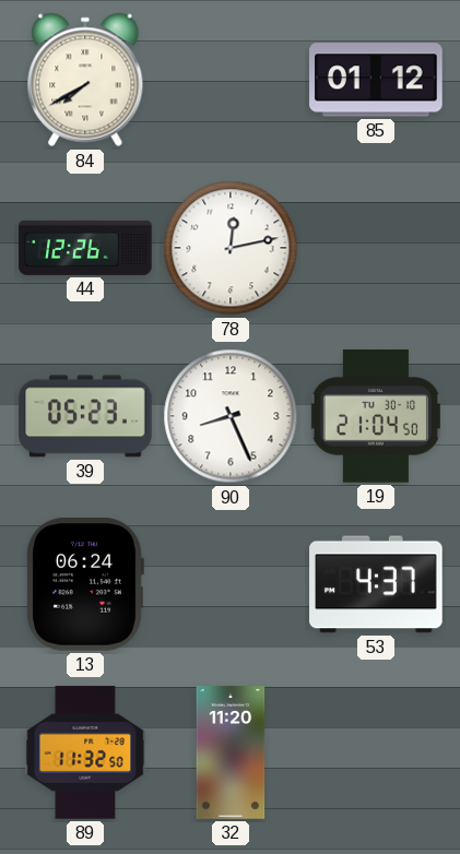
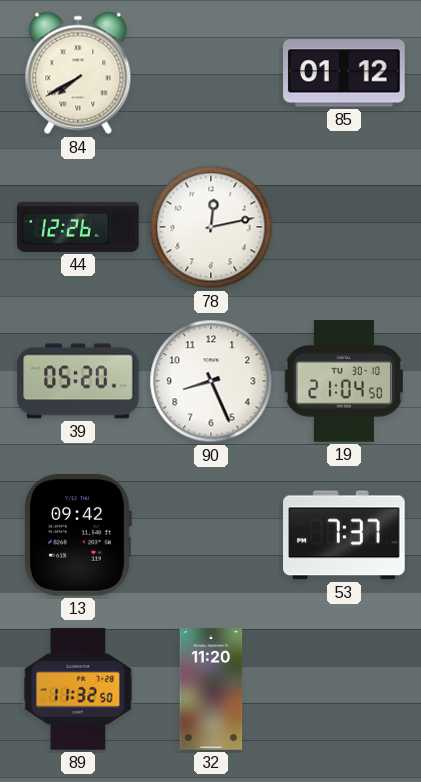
39: 05:23 -> 05:20 (78, 381)
13: 06:24 -> 09:42 (78, 536)
53: 4:37 -> 7:37 (344, 535)
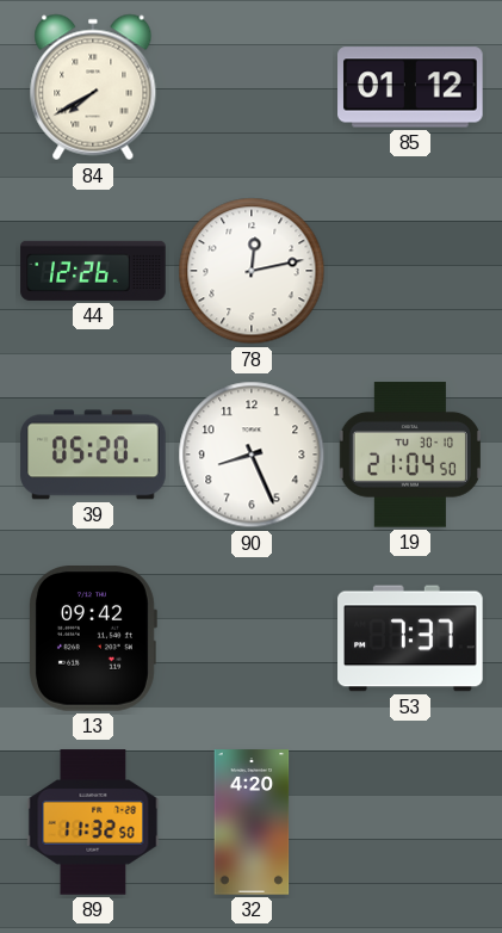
32: 11:20 -> 4:20 (252, 822)
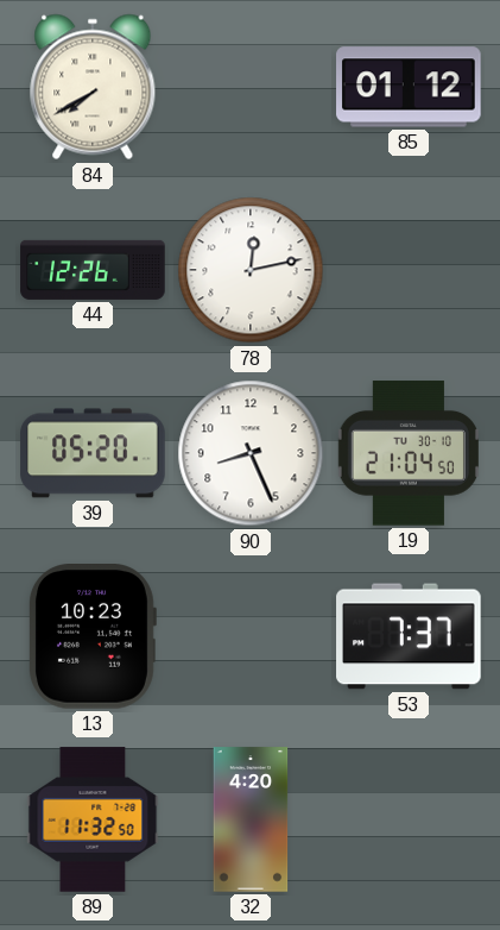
13: 09:42 -> 10:23 (93, 637)
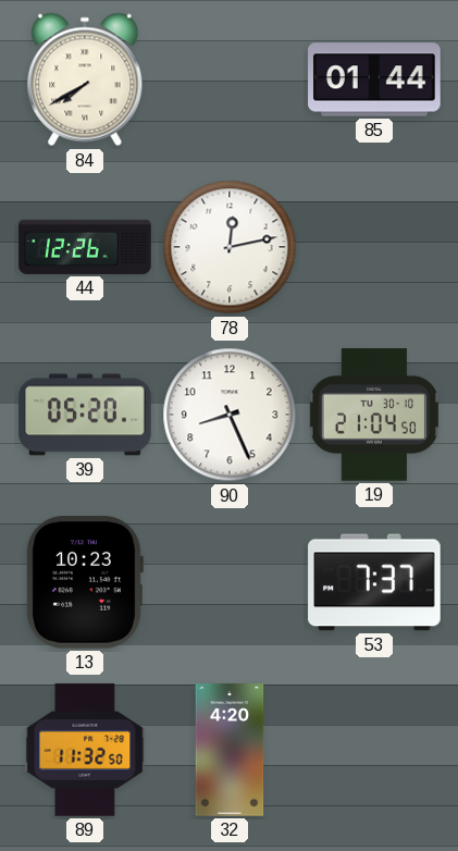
85: 01:12 -> 01:44 (374, 79)
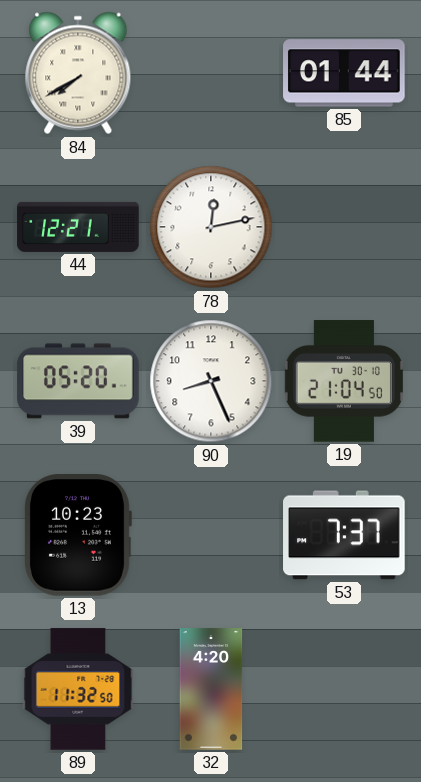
44: 12:26 -> 12:21 (78, 227)
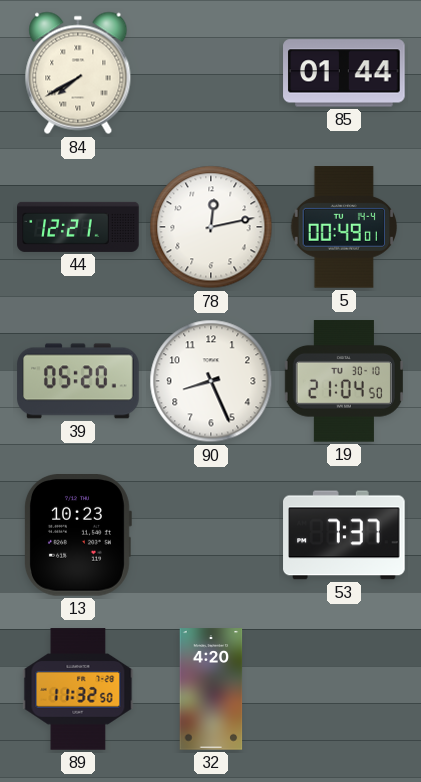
5: none -> 00:49 (343, 227)
